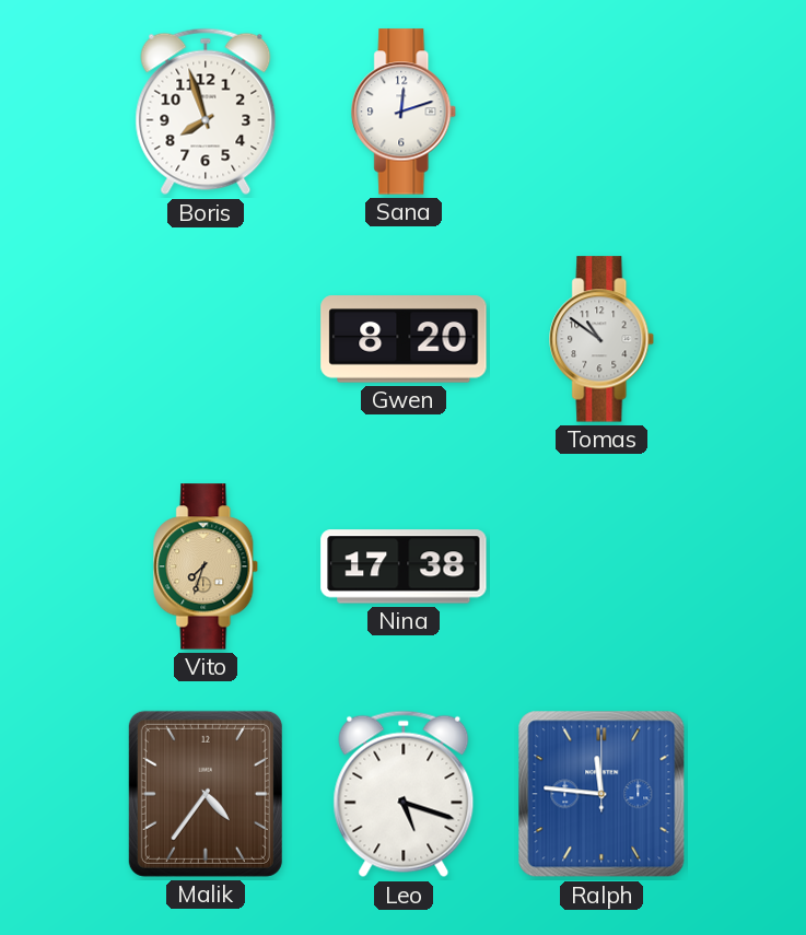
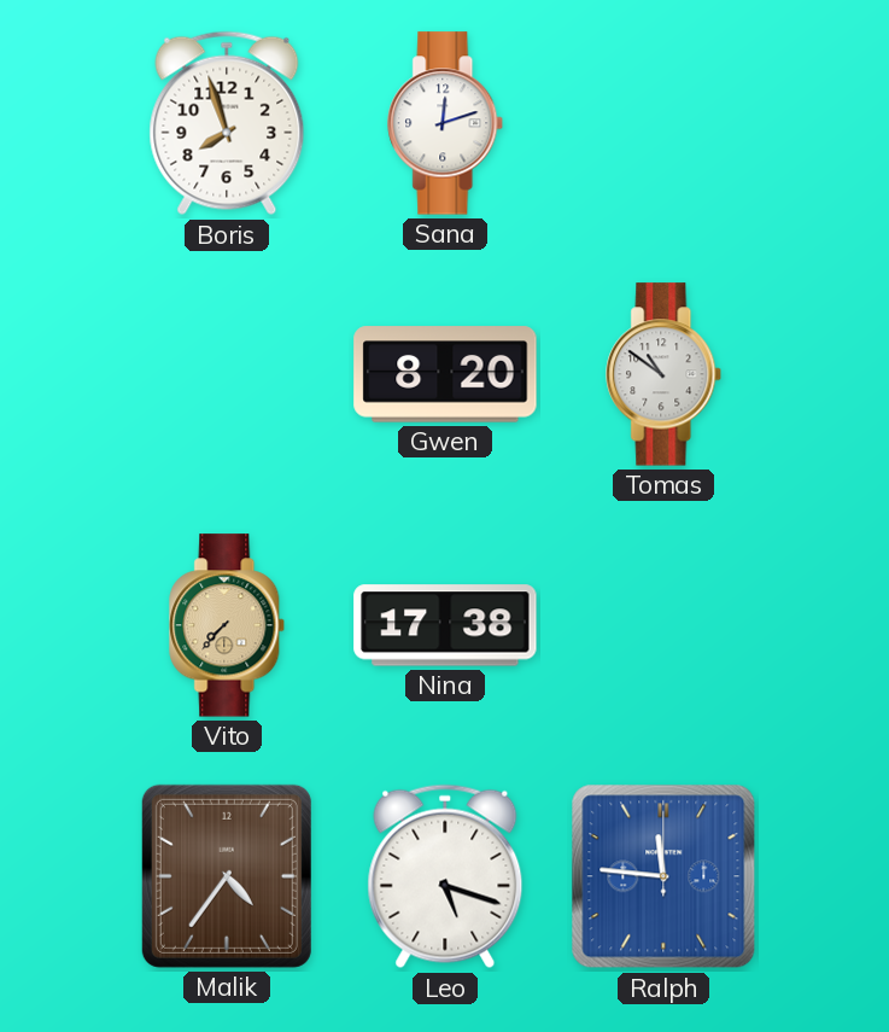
Vito: 7:33 -> 7:37 (228, 625)
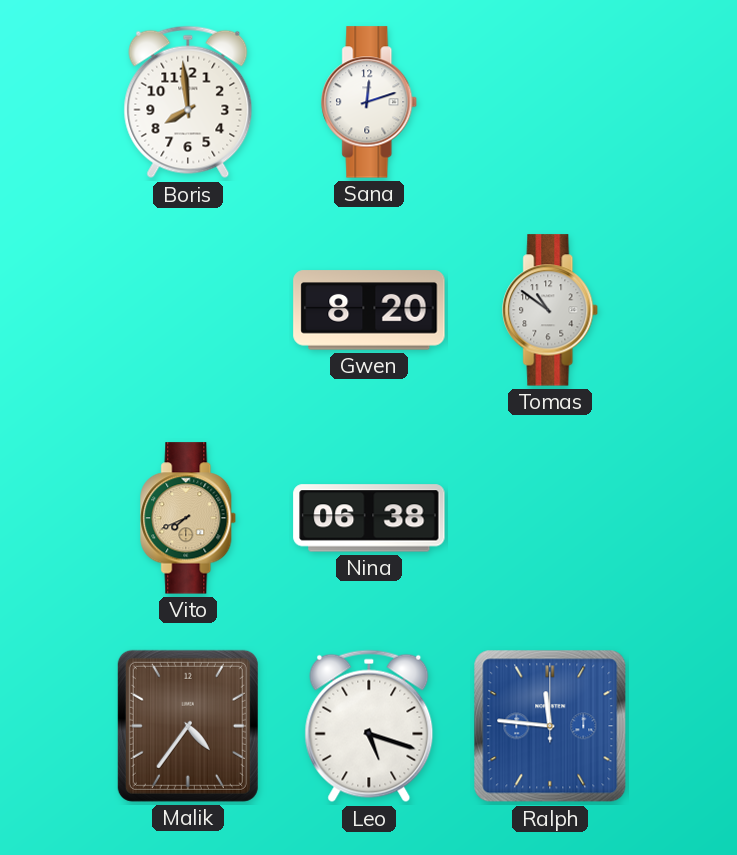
Boris: 7:57 -> 7:59 (188, 102)
Vito: 7:37 -> 7:41 (189, 518)
Nina: 17:38 -> 06:38 (369, 518)
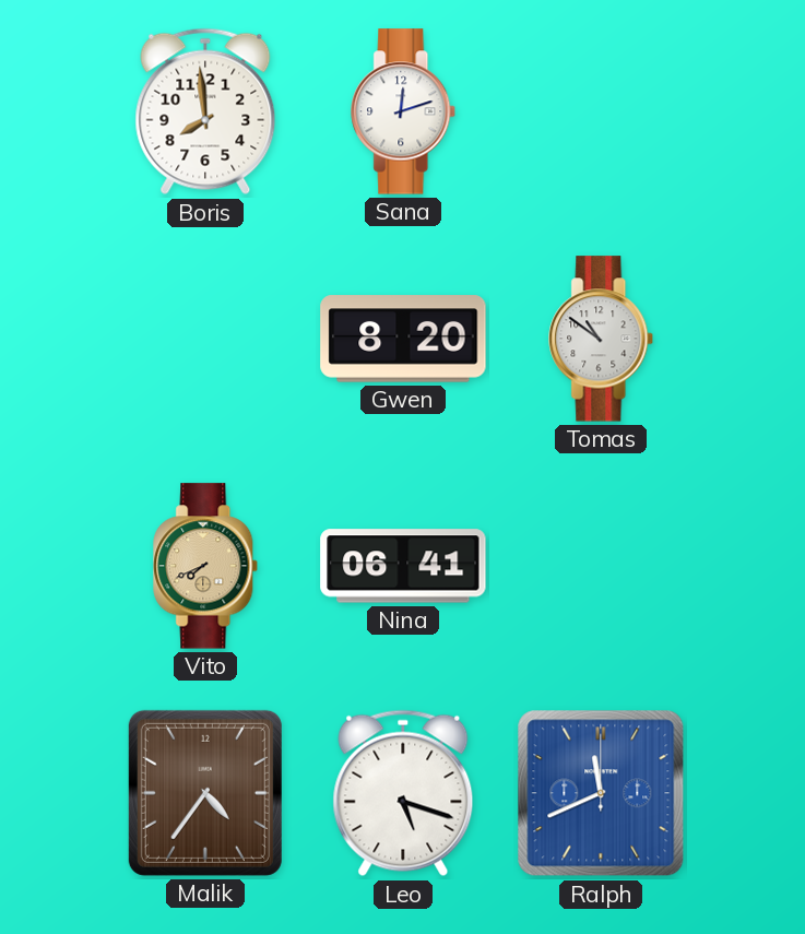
Nina: 06:38 -> 06:41 (403, 566)
Ralph: 11:46 -> 11:41 (601, 793)
